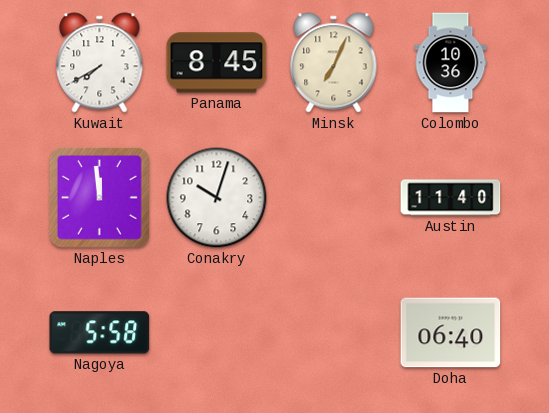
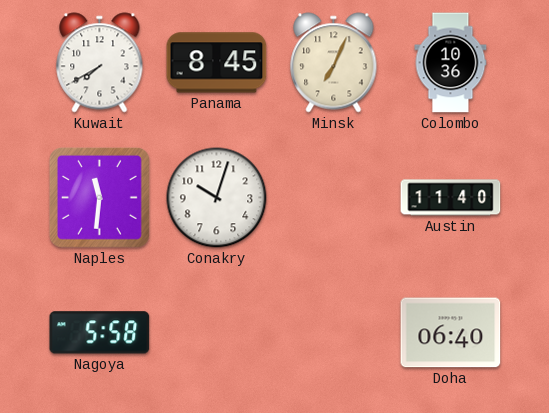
Naples: 11:59 -> 11:31 (99, 197)
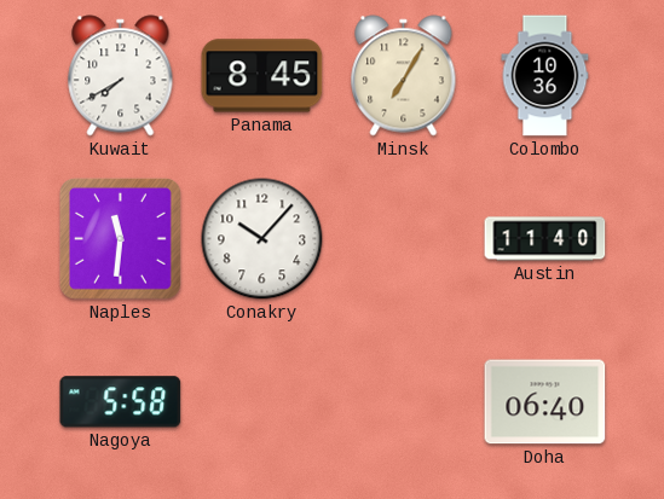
Minsk: 7:04 -> 7:05 (404, 76)
Conakry: 10:03 -> 10:07 (262, 239)
